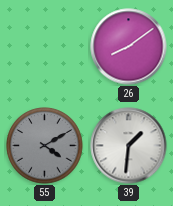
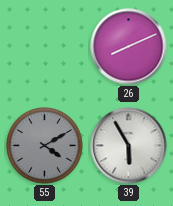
26: 8:09 -> 8:11 (129, 47)
39: 1:31 -> 5:55 (129, 146)
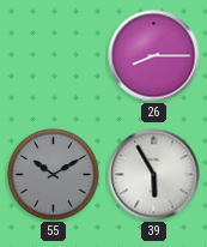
26: 8:11 -> 8:15 (154, 56)
55: 4:10 -> 10:10 (54, 175)
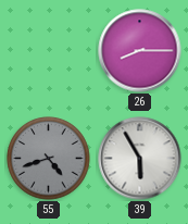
55: 10:10 -> 4:42 (49, 159)
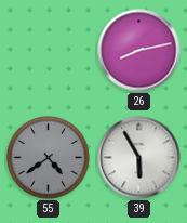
26: 8:15 -> 8:13 (139, 51)
55: 4:42 -> 4:39 (49, 158)
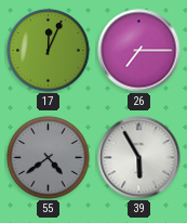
17: none -> 12:04 (49, 51)
26: 8:13 -> 7:15 (139, 51)
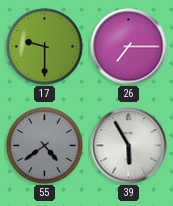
17: 12:04 -> 9:30 (45, 47)
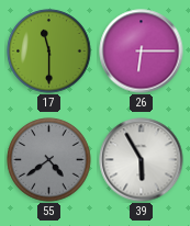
17: 9:30 -> 11:30 (49, 52)
26: 7:15 -> 6:15 (142, 52)
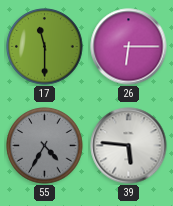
55: 4:39 -> 4:35 (45, 146)
39: 5:55 -> 5:46 (129, 146)
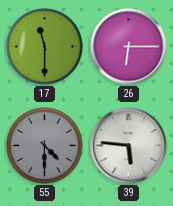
55: 4:35 -> 4:30 (45, 146)
